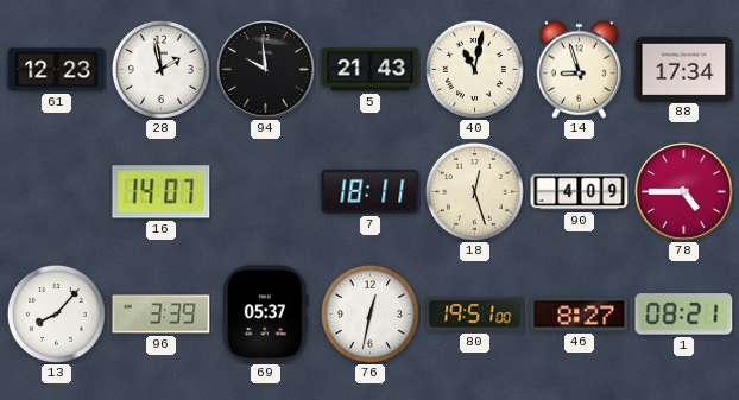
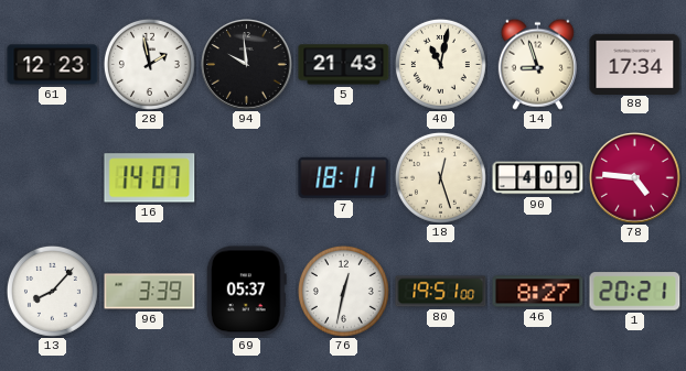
78: 4:45 -> 4:46 (635, 178)
1: 08:21 -> 20:21 (635, 292)
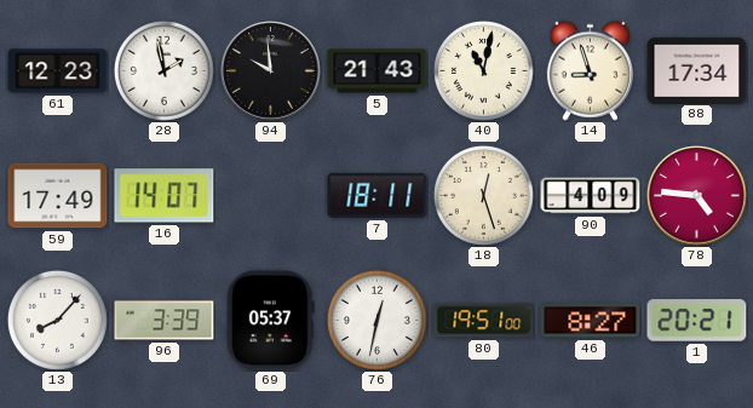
59: none -> 17:49 (58, 196)
